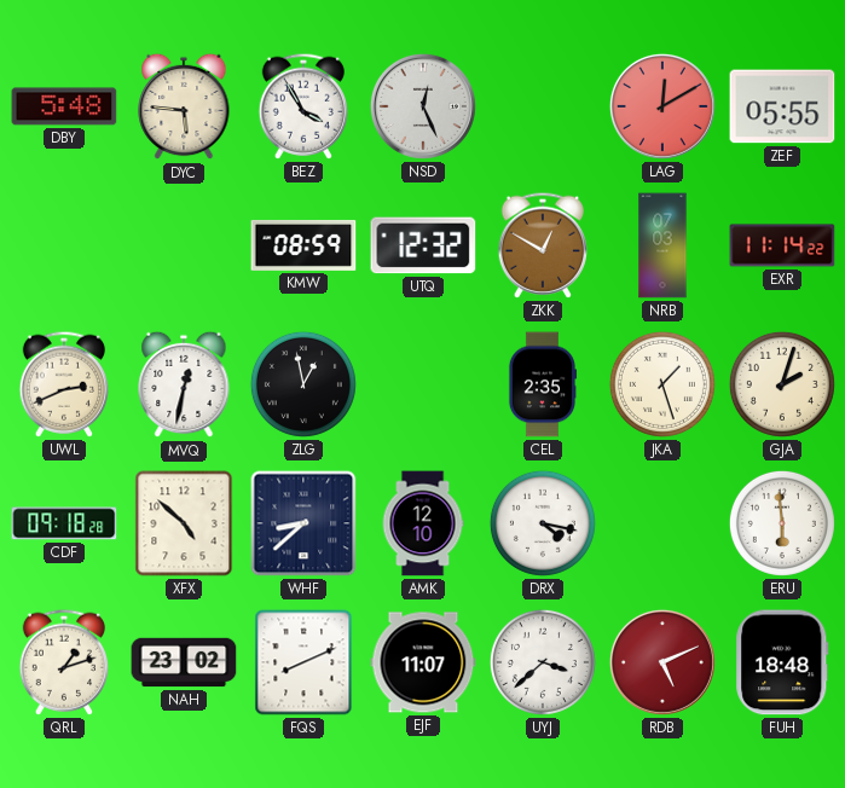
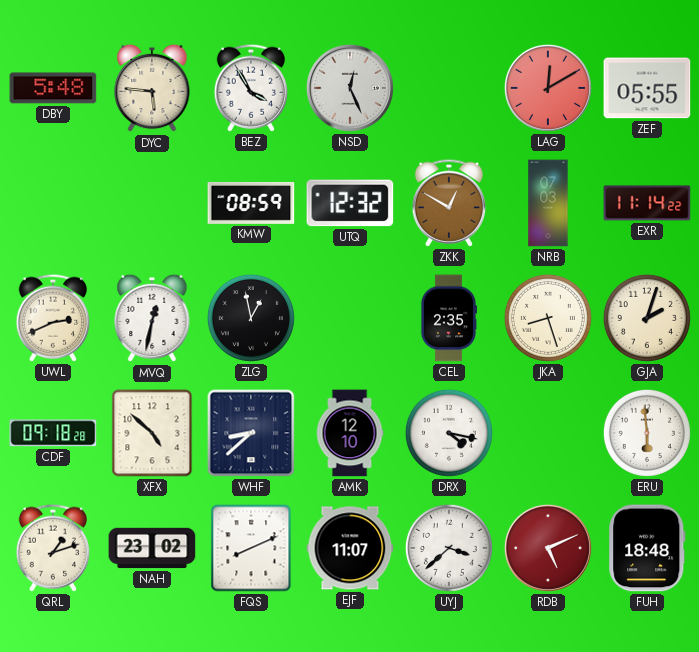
JKA: 1:27 -> 8:27 (548, 318)
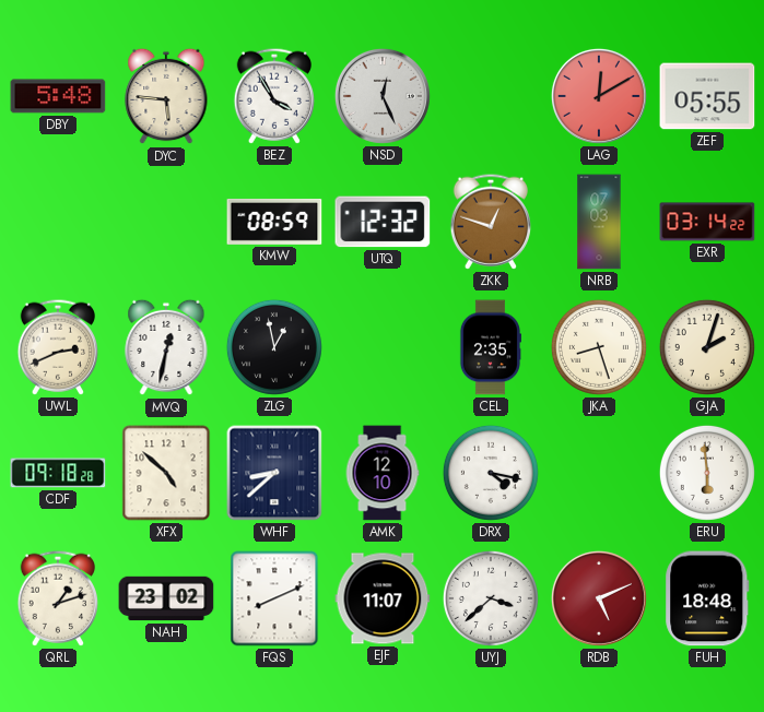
ZKK: 12:50 -> 12:48 (490, 222)
EXR: 11:14 -> 03:14 (707, 222)
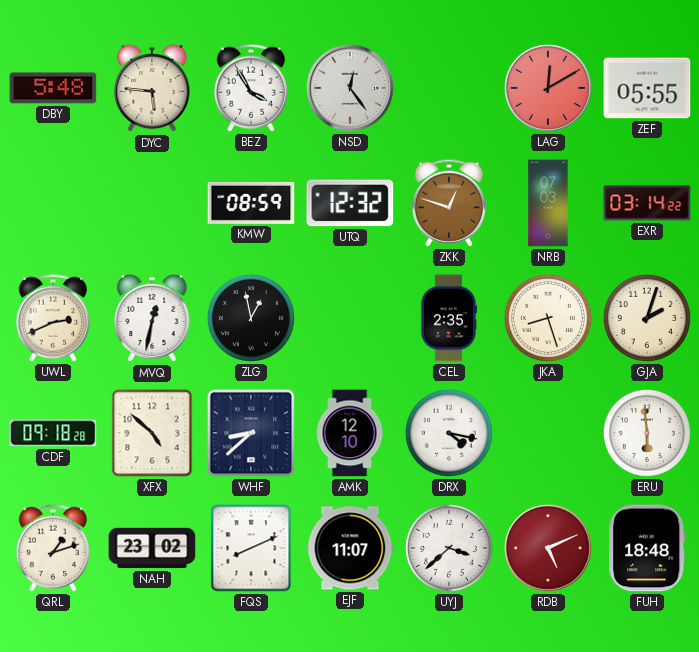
NSD: 12:26 -> 12:24 (350, 88)
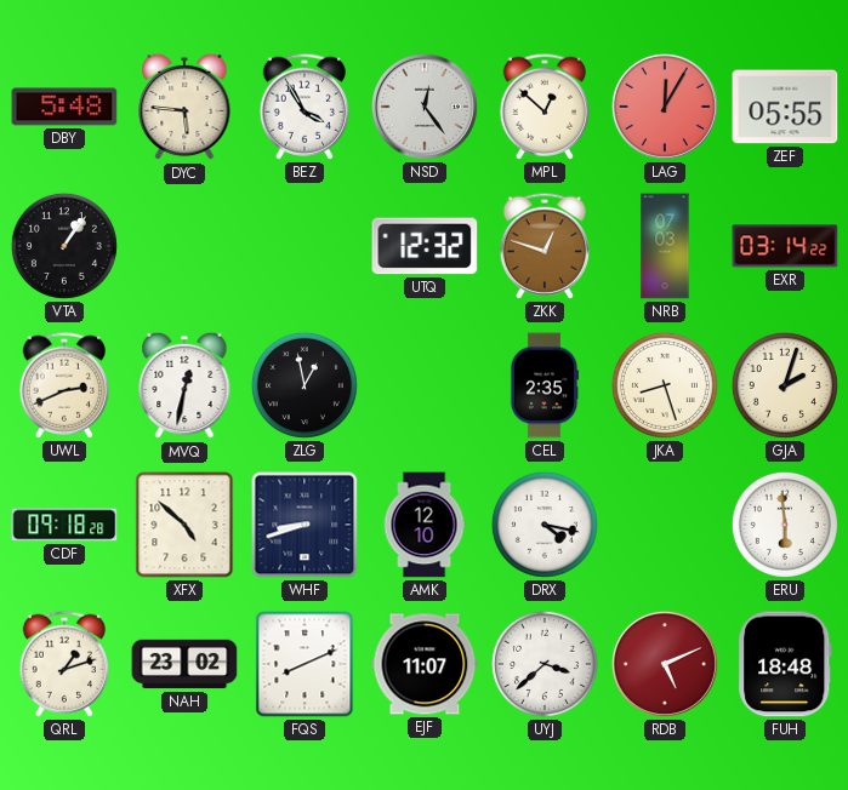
MPL: none -> 12:52 (543, 107)
LAG: 12:10 -> 12:05 (665, 107)
VTA: none -> 1:06 (64, 246)
KMW: 08:59 -> none (251, 203)
WHF: 8:38 -> 8:42 (305, 525)
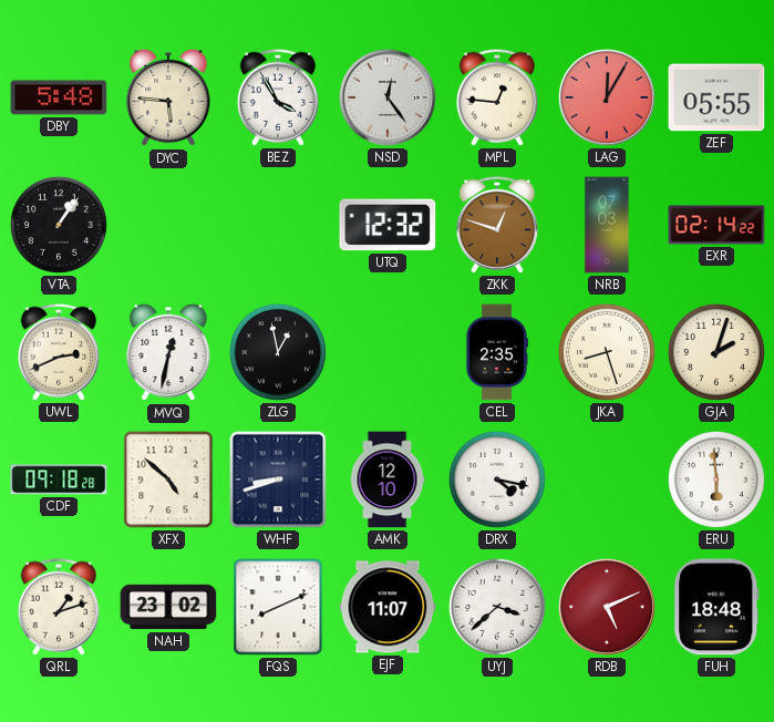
MPL: 12:52 -> 12:46 (496, 97)
EXR: 03:14 -> 02:14 (716, 225)
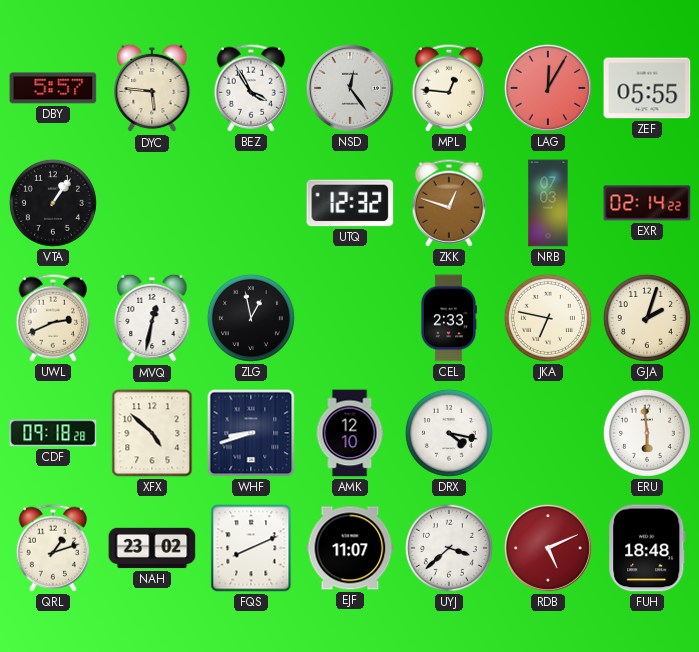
DBY: 5:48 -> 5:57 (53, 88)
CEL: 2:35 -> 2:33 (449, 318)
JKA: 8:27 -> 6:47 (548, 318)
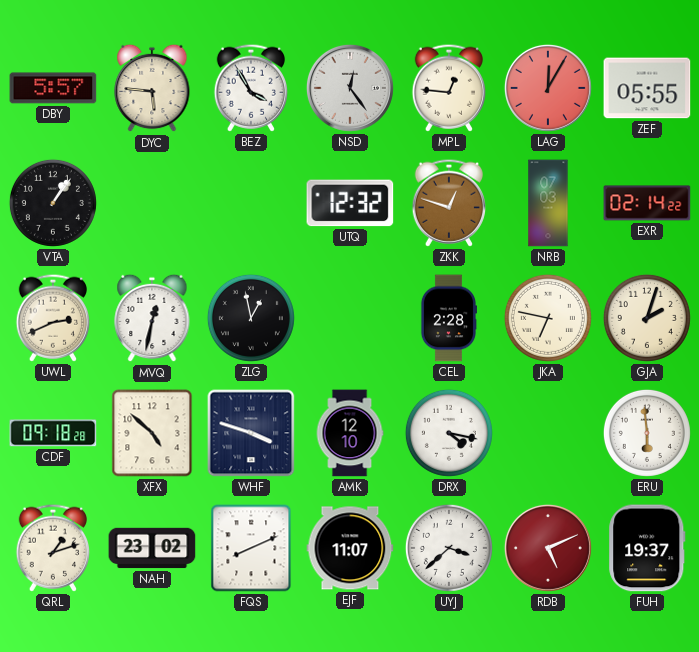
CEL: 2:33 -> 2:28 (449, 318)
WHF: 8:42 -> 3:48 (251, 433)
FUH: 18:48 -> 19:37 (647, 548)
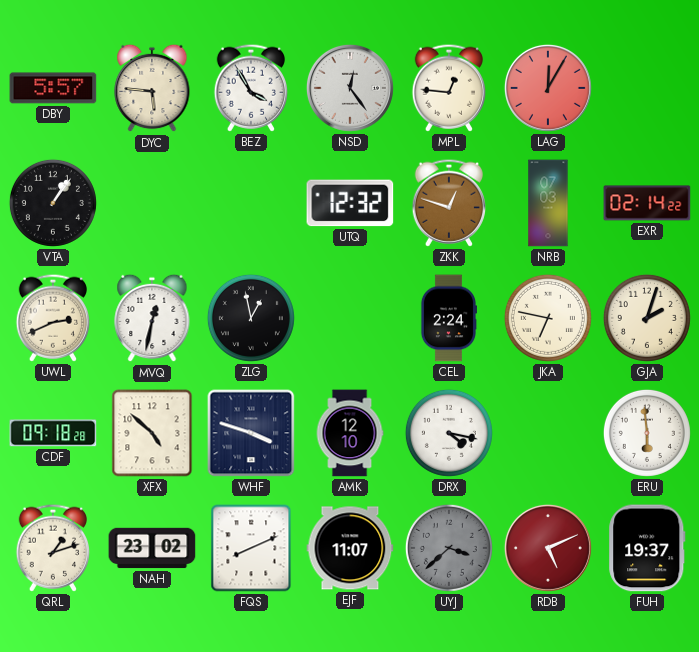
ZEF: 05:55 -> none (647, 88)
CEL: 2:28 -> 2:24 (449, 318)
UYJ dial: white -> grey (449, 548)
